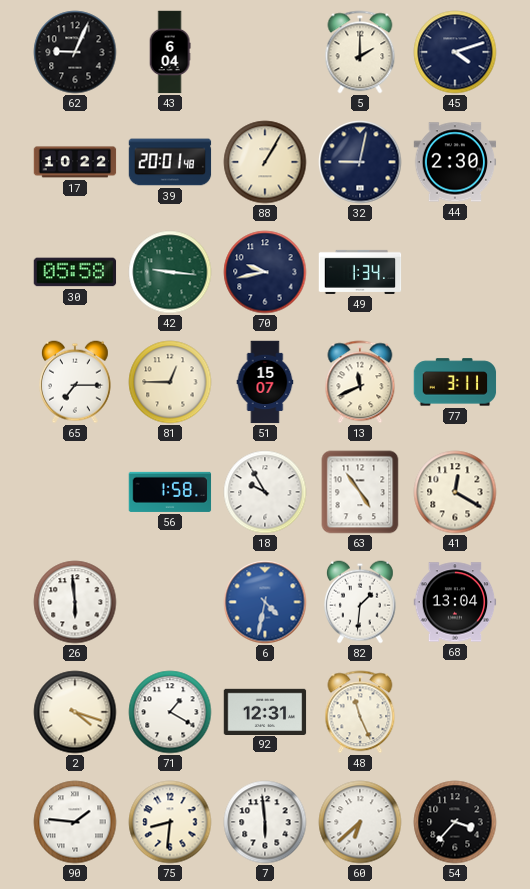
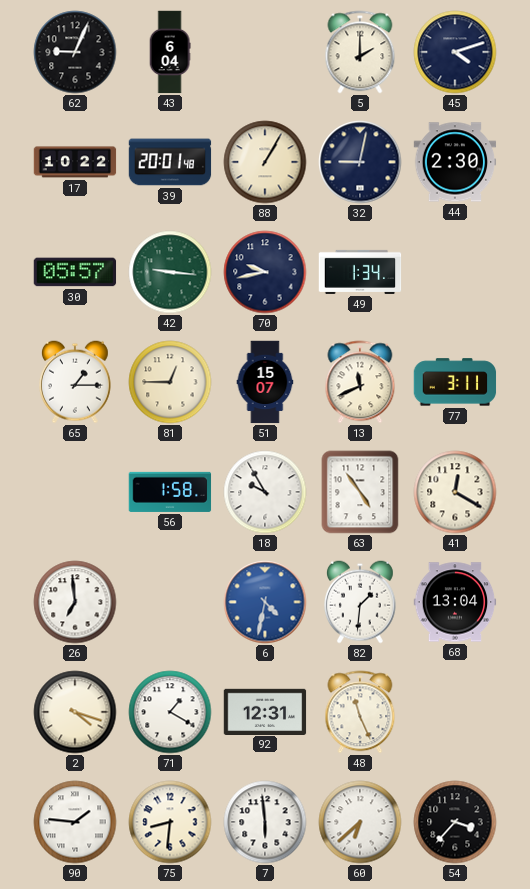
30: 05:58 -> 05:57 (75, 272)
65: 7:15 -> 1:15 (75, 382)
26: 5:59 -> 6:59 (75, 602)
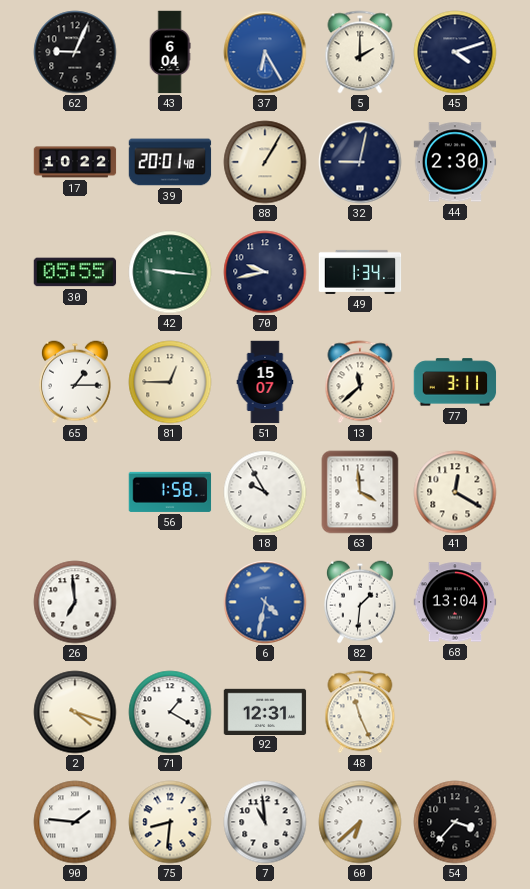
37: none -> 6:25 (265, 52)
30: 05:57 -> 05:55 (75, 272)
13: 11:41 -> 11:38 (360, 382)
63: 4:54 -> 3:59 (360, 492)
7: 5:59 -> 10:59 (265, 822)
